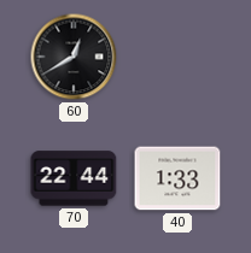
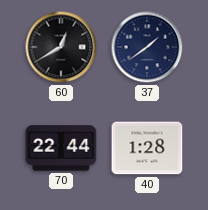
37: none -> 1:39 (147, 47)
40: 1:33 -> 1:28 (147, 148)
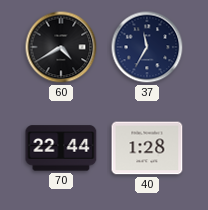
60: 12:40 -> 4:40 (61, 47)
37: 1:39 -> 11:35 (147, 47)
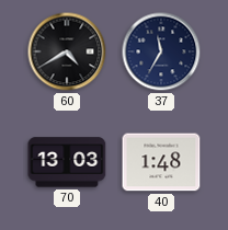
70: 22:44 -> 13:03 (67, 162)
40: 1:28 -> 1:48 (161, 162)
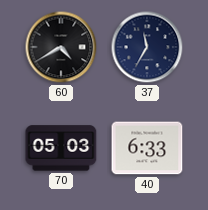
70: 13:03 -> 05:03 (61, 148)
40: 1:48 -> 6:33 (147, 148)
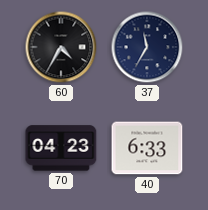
60: 4:40 -> 4:35 (61, 47)
70: 05:03 -> 04:23 (61, 148)
